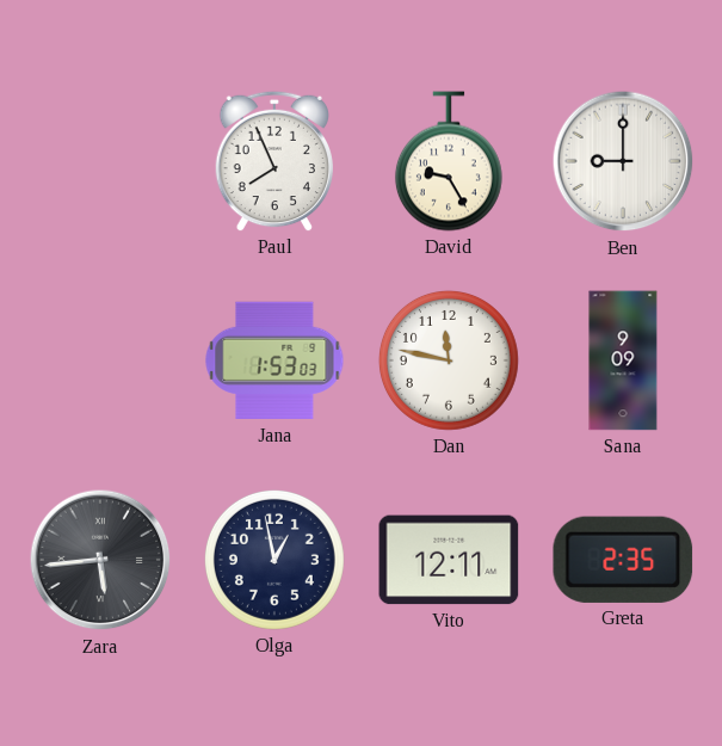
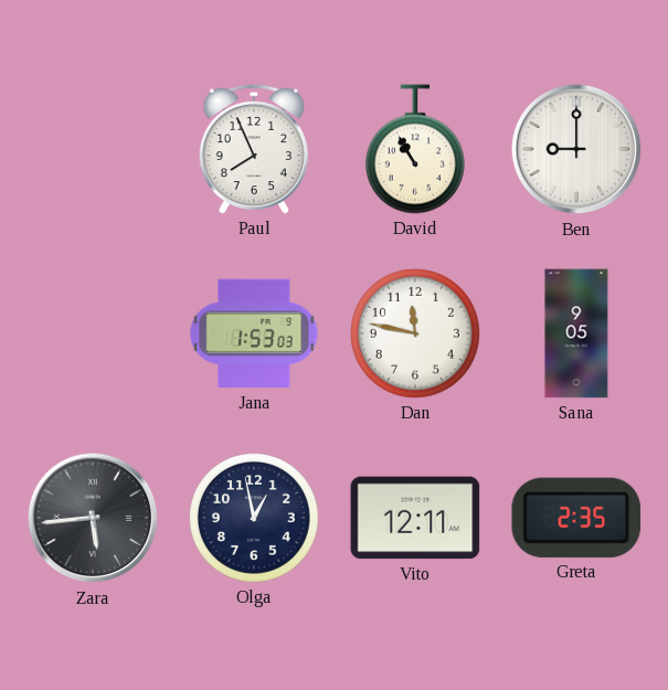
David: 9:25 -> 10:55 (415, 149)
Sana: 9:09 -> 9:05 (576, 333)
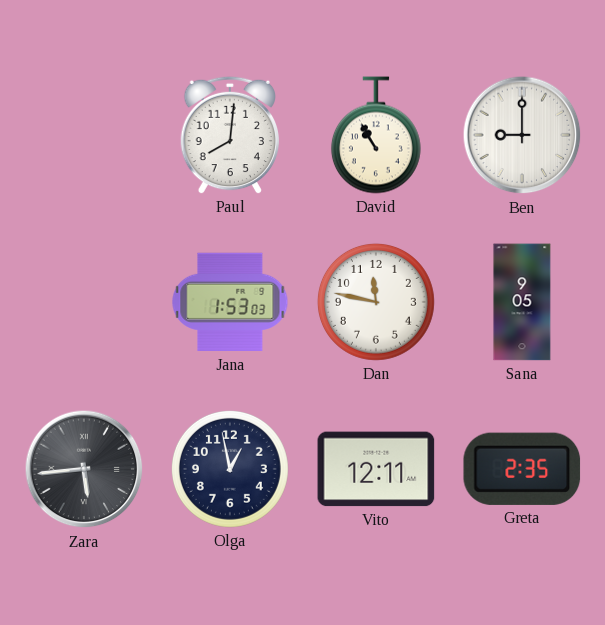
Paul: 7:56 -> 8:01 (230, 135)
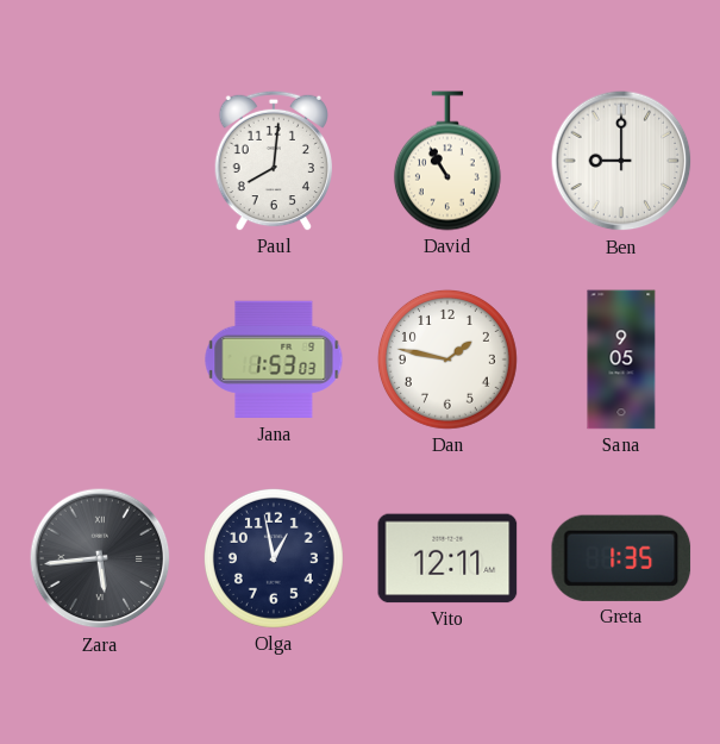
Dan: 11:47 -> 1:47 (447, 360)
Greta: 2:35 -> 1:35 (621, 558)
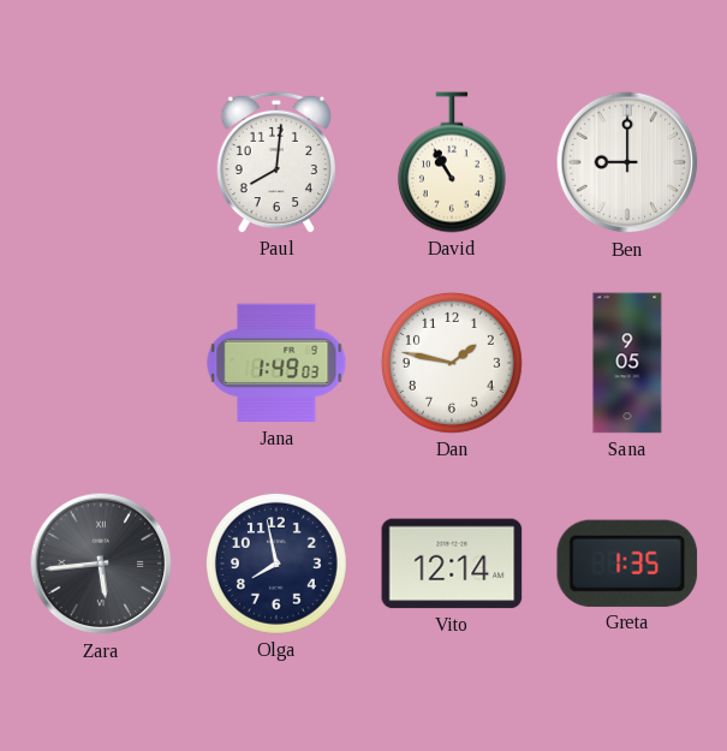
Jana: 1:53 -> 1:49 (276, 363)
Olga: 12:58 -> 7:58 (276, 564)
Vito: 12:11 -> 12:14 (452, 564)
